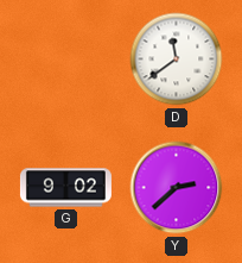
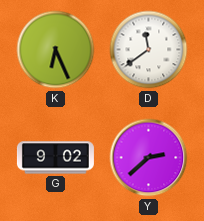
K: none -> 6:26 (56, 50)
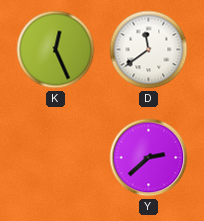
K: 6:26 -> 12:26 (56, 50)
G: 9:02 -> none (55, 158)
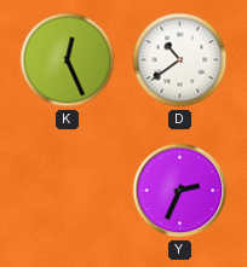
D: 11:39 -> 10:39 (180, 60)
Y: 2:38 -> 2:34 (180, 191)
